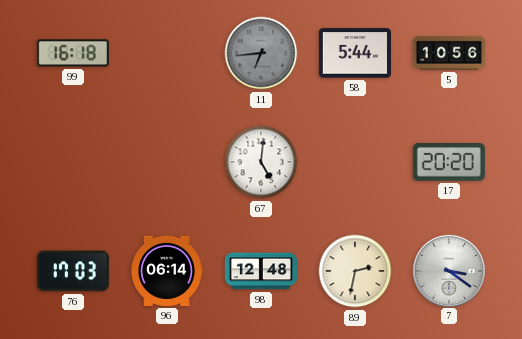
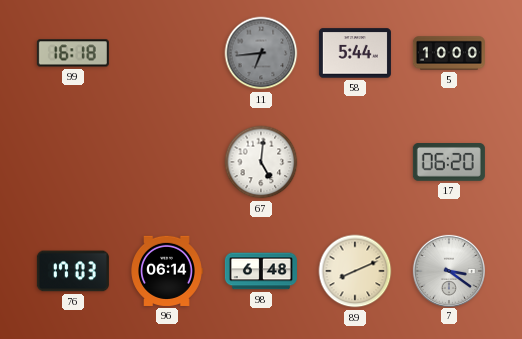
5: 10:56 -> 10:00 (449, 53)
17: 20:20 -> 06:20 (449, 163)
98: 12:48 -> 6:48 (261, 271)
89: 2:32 -> 8:11 (355, 271)
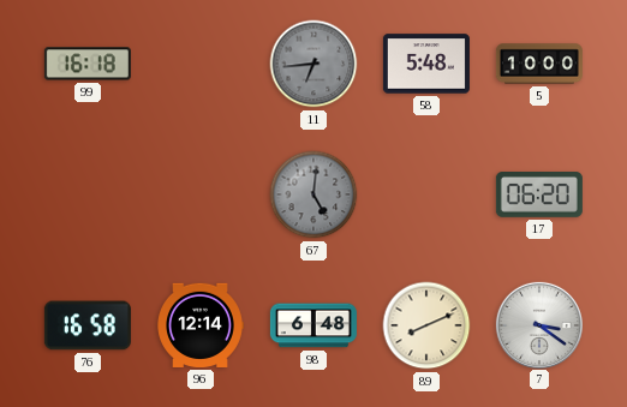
58: 5:44 -> 5:48 (426, 64)
67 dial: white -> grey (313, 194)
76: 17:03 -> 16:58 (88, 325)
96: 06:14 -> 12:14 (201, 325)
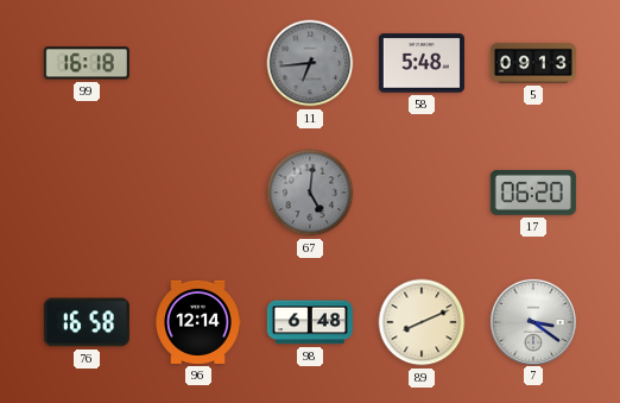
5: 10:00 -> 09:13 (533, 63)
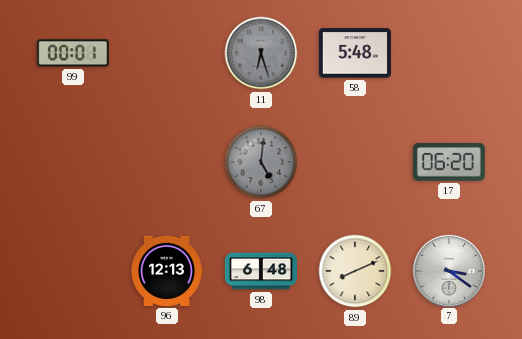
99: 16:18 -> 00:01 (73, 53)
11: 6:44 -> 6:27 (261, 53)
5: 09:13 -> none (533, 63)
76: 16:58 -> none (87, 322)
96: 12:14 -> 12:13 (167, 271)
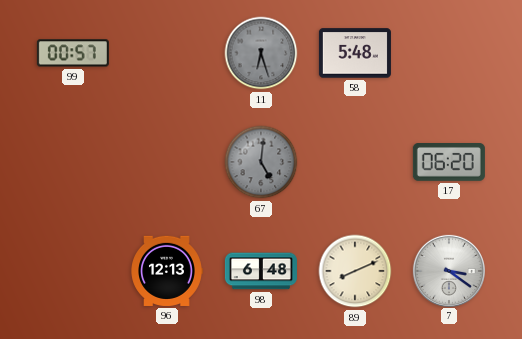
99: 00:01 -> 00:57 (73, 53)
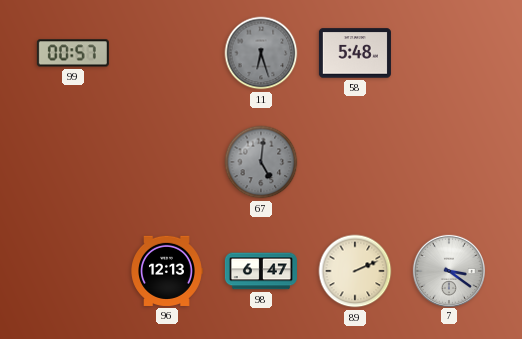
17: 06:20 -> none (449, 163)
98: 6:48 -> 6:47 (261, 271)
89: 8:11 -> 2:11 (355, 271)
